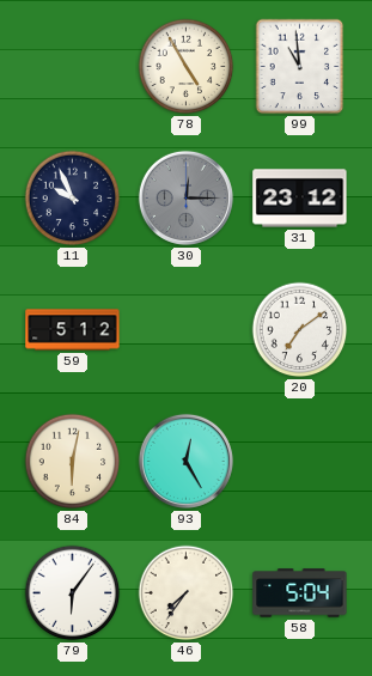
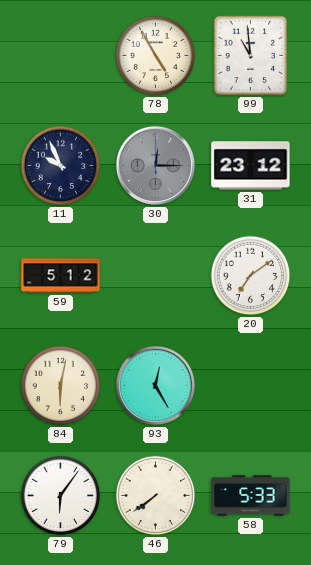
46: 7:36 -> 7:39 (156, 496)
58: 5:04 -> 5:33 (251, 496)
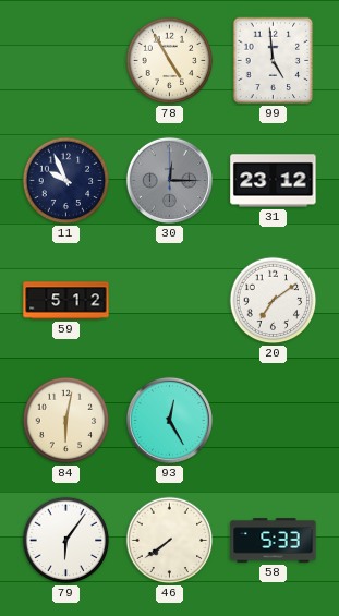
99: 10:59 -> 4:59 (274, 61)
